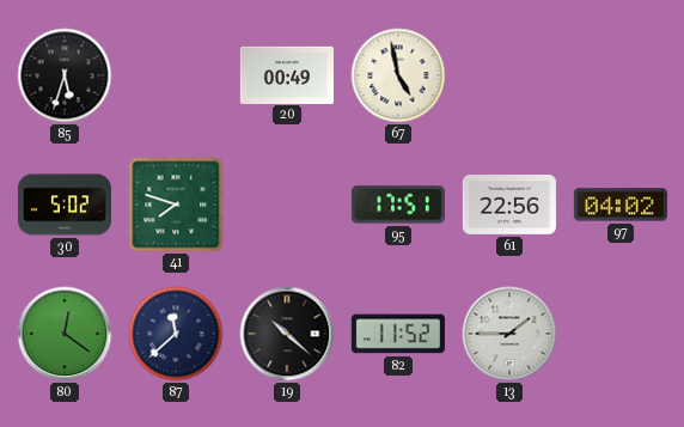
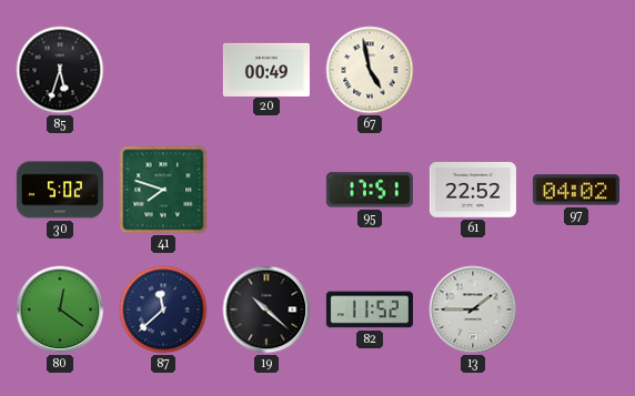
61: 22:56 -> 22:52 (473, 191)
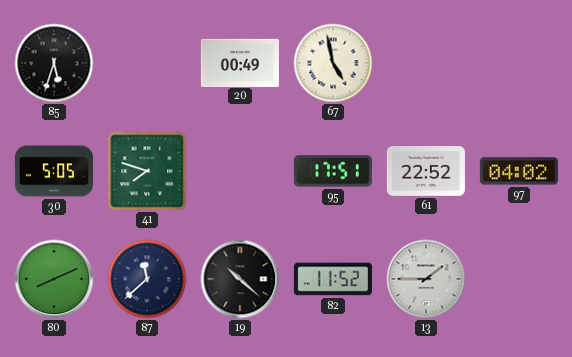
30: 5:02 -> 5:05 (54, 171)
80: 12:21 -> 8:11 (54, 279)
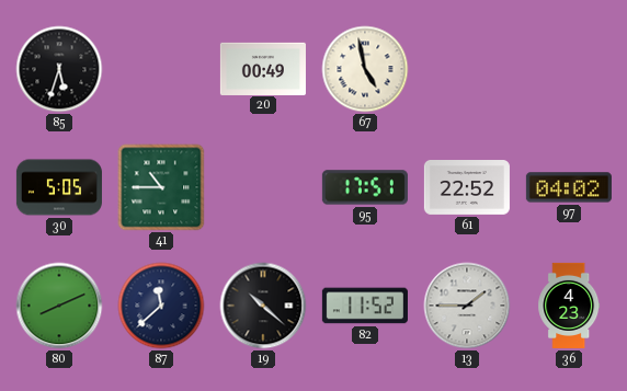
41: 7:48 -> 10:45 (161, 187)
36: none -> 4:23 (569, 306)
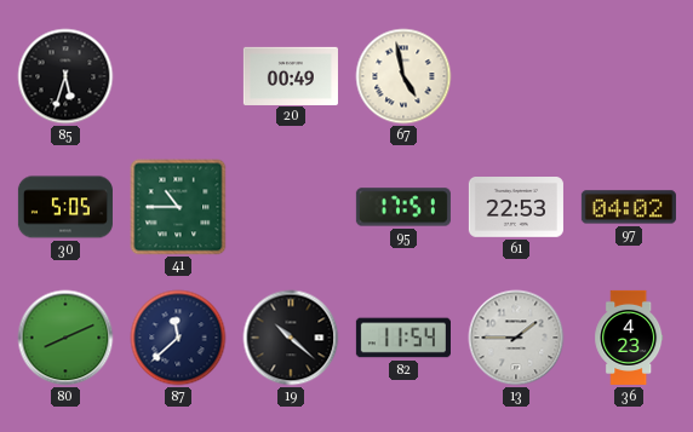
61: 22:52 -> 22:53 (516, 208)
82: 11:52 -> 11:54 (403, 338)
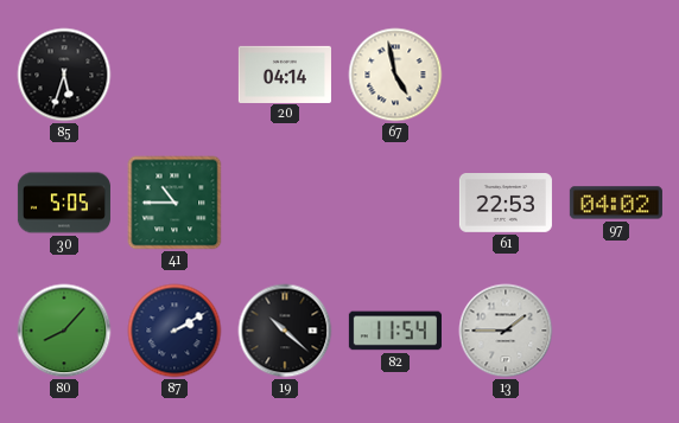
20: 00:49 -> 04:14 (285, 73)
95: 17:51 -> none (403, 207)
80: 8:11 -> 8:07 (64, 331)
87: 11:38 -> 2:10 (174, 331)
36: 4:23 -> none (629, 338)
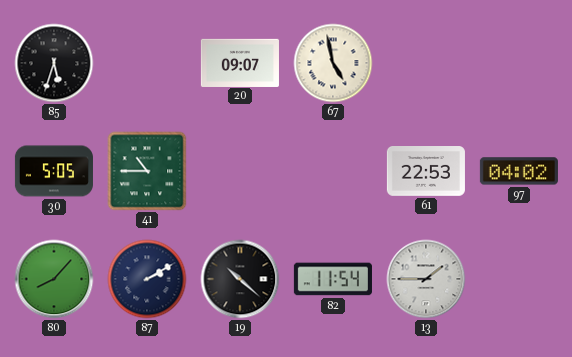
20: 04:14 -> 09:07 (240, 62)
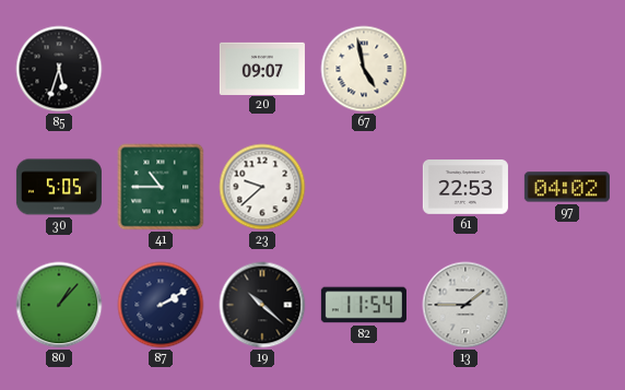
23: none -> 9:38 (262, 187)
80: 8:07 -> 1:07 (59, 305)
